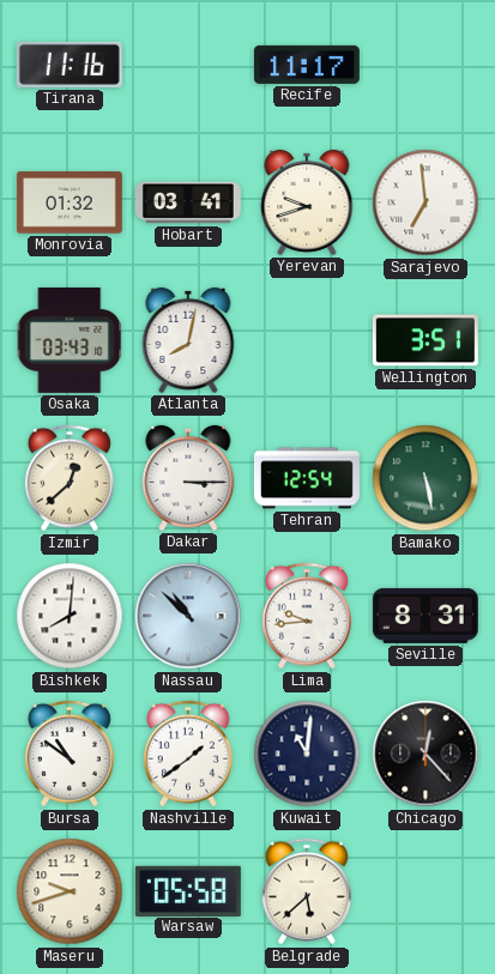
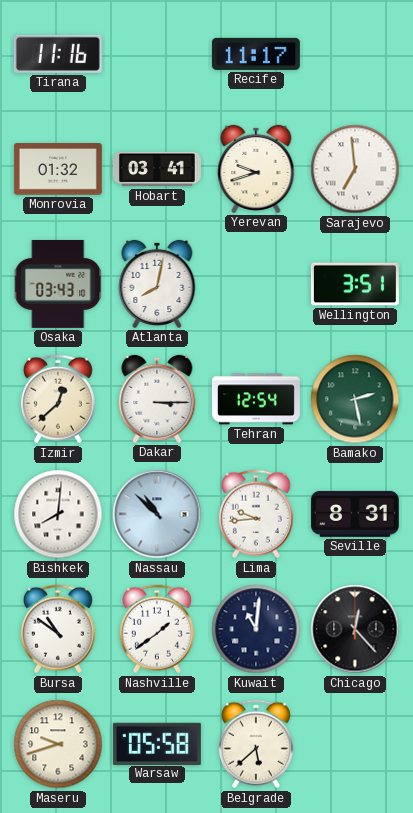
Bamako: 5:28 -> 2:28 (355, 399)
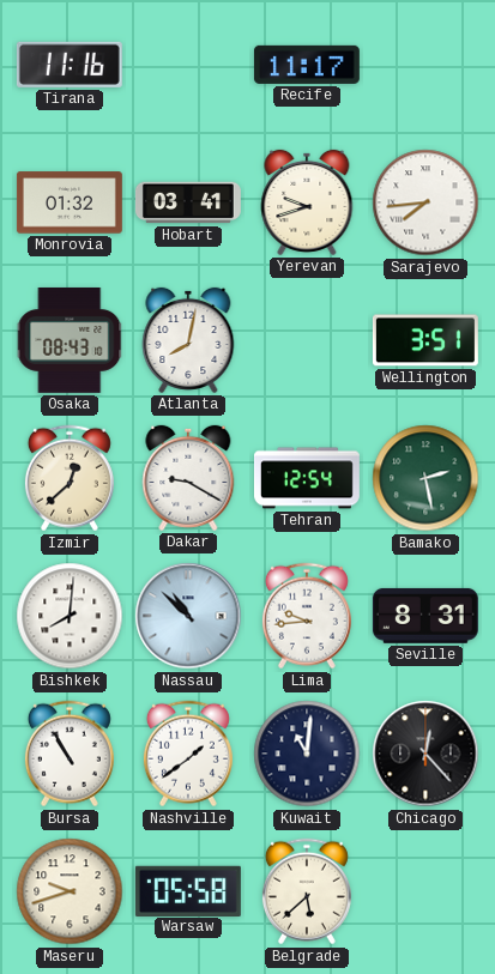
Sarajevo: 6:59 -> 7:44 (425, 202)
Osaka: 03:43 -> 08:43 (70, 340)
Dakar: 3:15 -> 9:20 (188, 478)
Bursa: 10:51 -> 10:55 (70, 754)
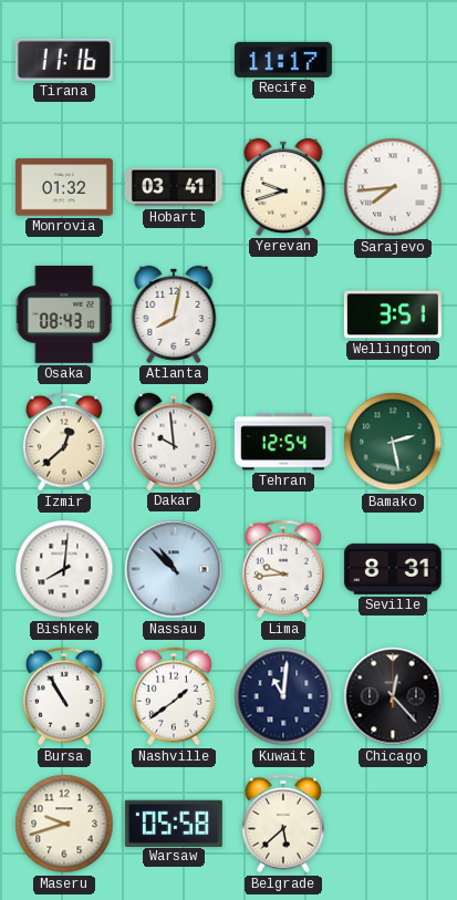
Dakar: 9:20 -> 9:59 (174, 442)
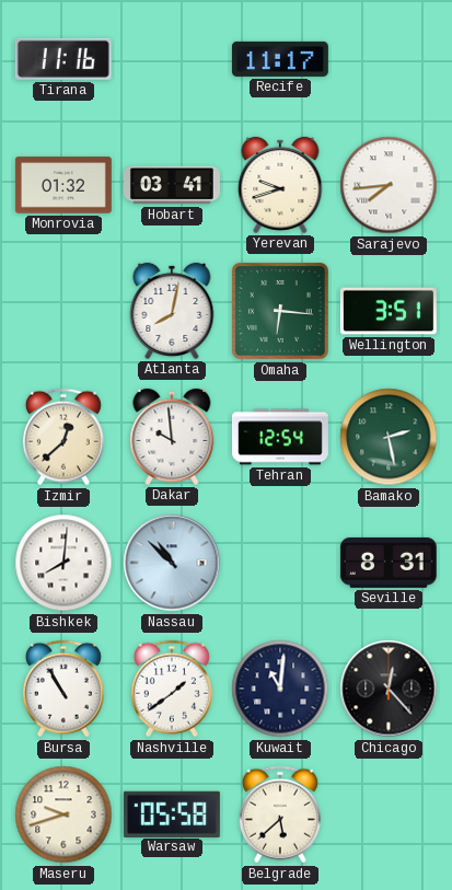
Osaka: 08:43 -> none (64, 314)
Omaha: none -> 6:16 (280, 311)
Lima: 9:44 -> none (283, 569)
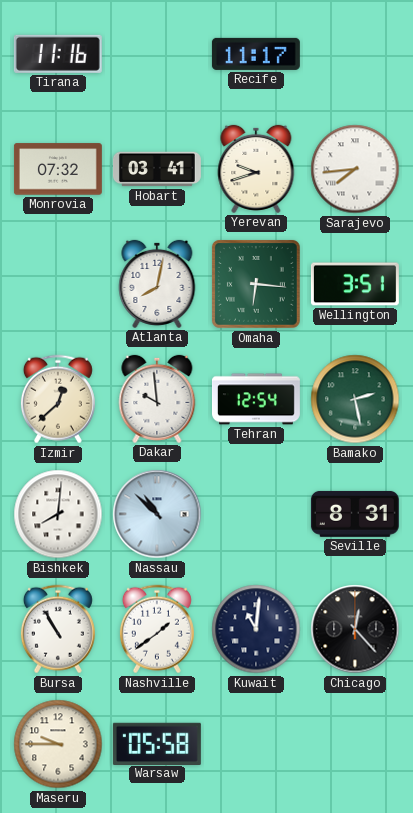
Monrovia: 01:32 -> 07:32 (58, 169)
Maseru: 9:42 -> 9:45 (58, 744)
Belgrade: 5:38 -> none (280, 814)
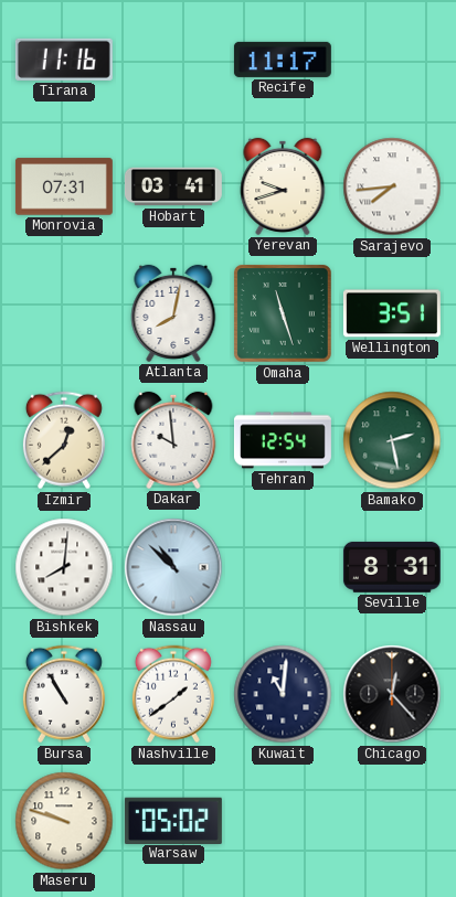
Monrovia: 07:32 -> 07:31 (64, 186)
Omaha: 6:16 -> 11:27 (283, 313)
Maseru: 9:45 -> 9:48 (64, 821)
Warsaw: 05:58 -> 05:02 (173, 820)
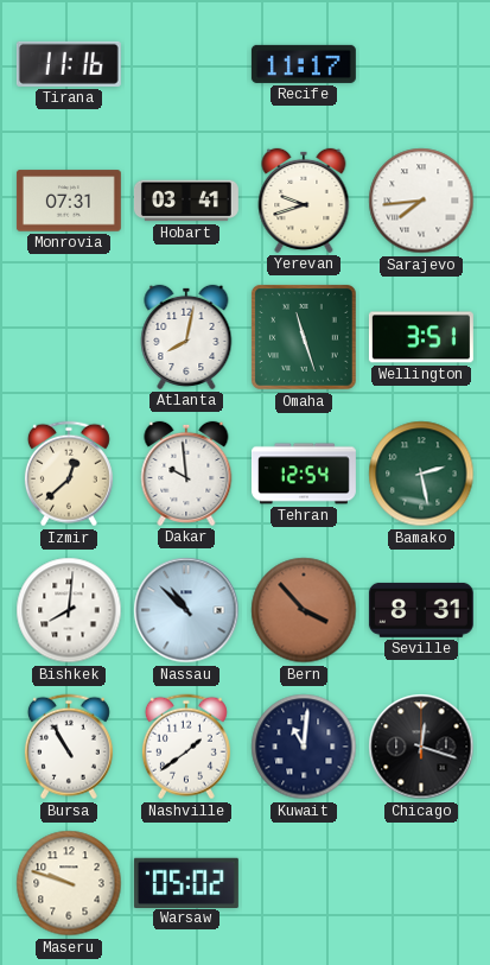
Bern: none -> 3:53 (304, 610)
Chicago: 12:23 -> 12:18 (421, 747)
